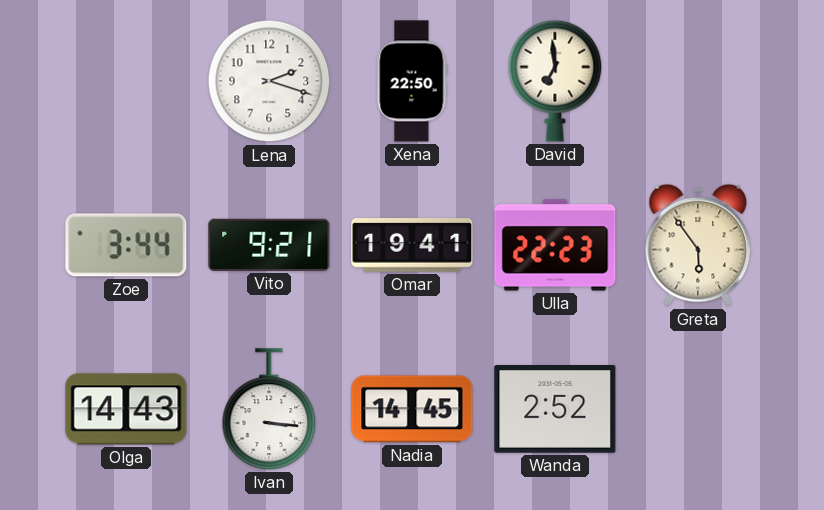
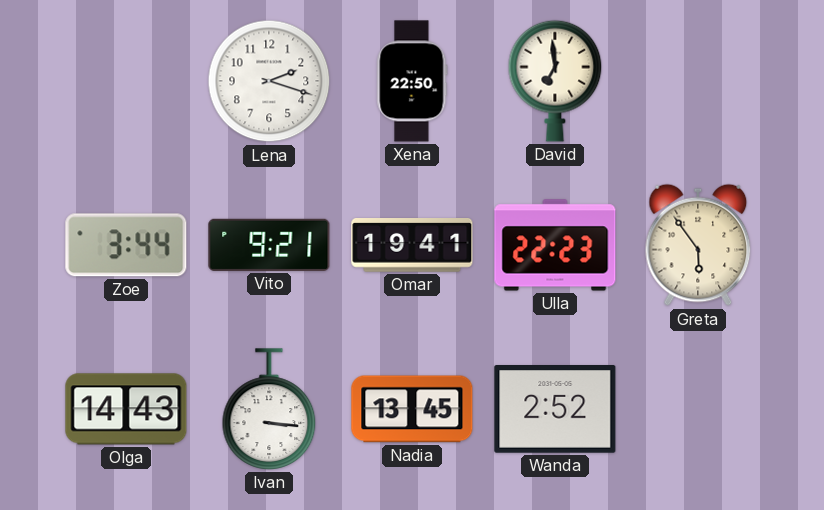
Nadia: 14:45 -> 13:45 (412, 409)
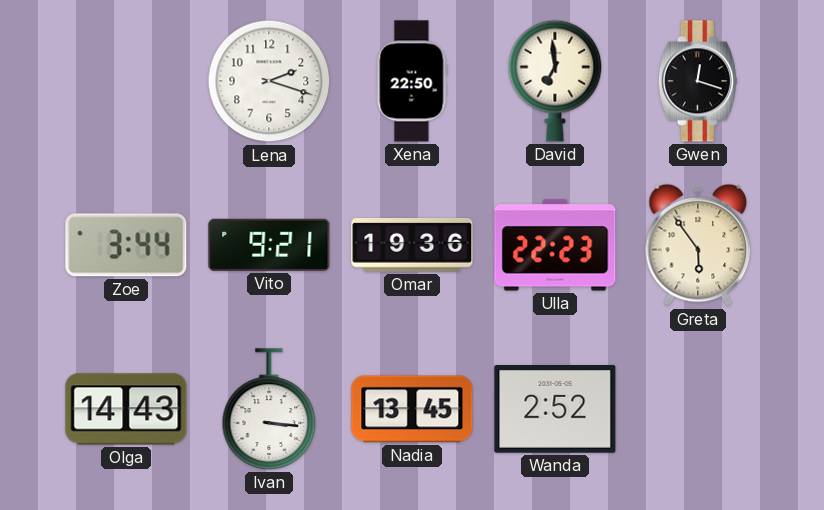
Gwen: none -> 12:18 (698, 81)
Omar: 19:41 -> 19:36 (412, 245)
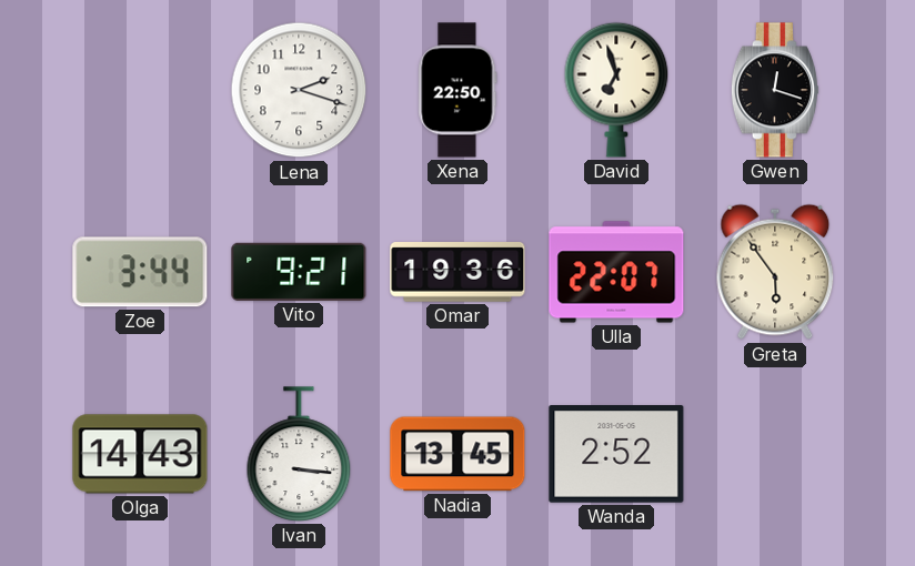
David: 6:59 -> 6:57 (616, 90)
Ulla: 22:23 -> 22:07 (616, 272)
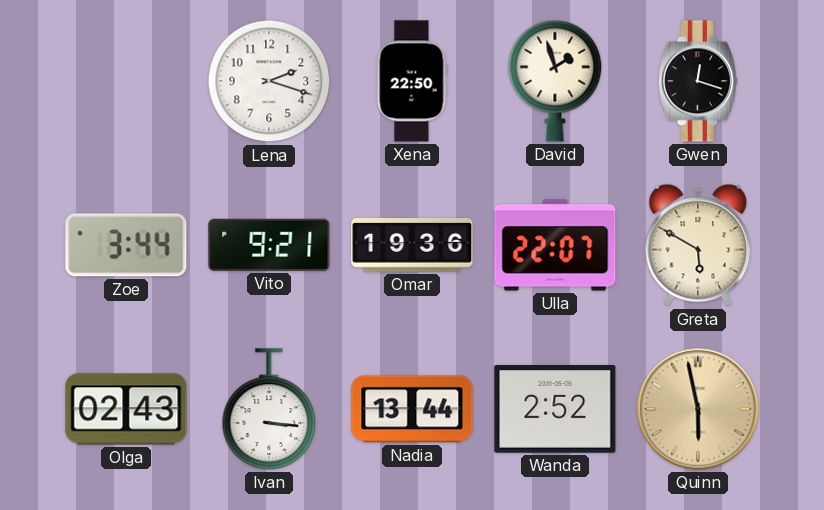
David: 6:57 -> 1:57 (555, 81)
Greta: 5:54 -> 5:50 (698, 245)
Olga: 14:43 -> 02:43 (126, 409)
Nadia: 13:45 -> 13:44 (412, 409)
Quinn: none -> 5:58 (698, 409)
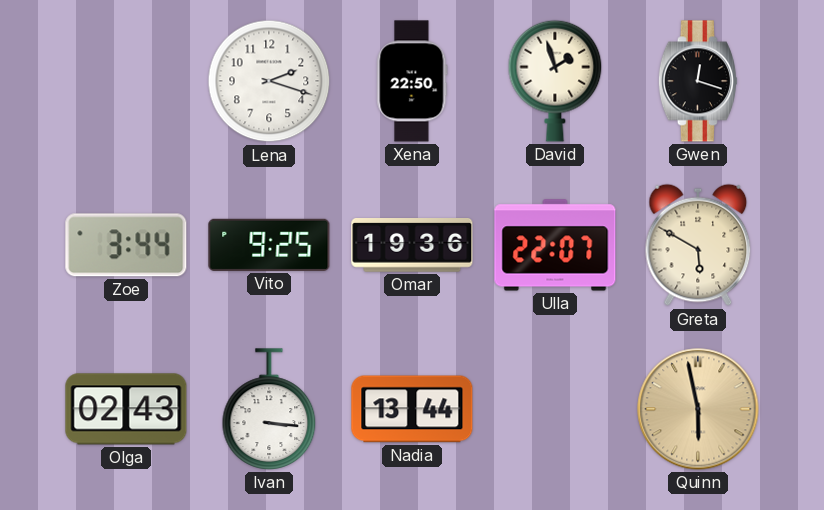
Vito: 9:21 -> 9:25 (269, 245)
Wanda: 2:52 -> none (555, 409)
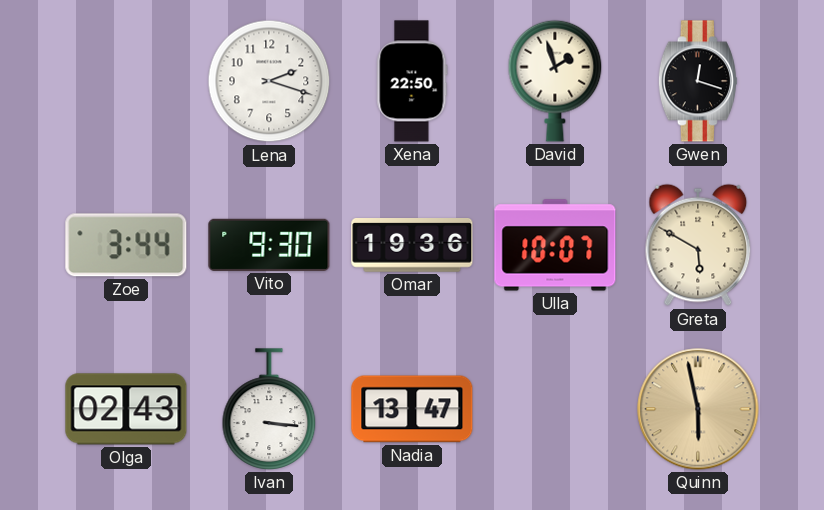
Vito: 9:25 -> 9:30 (269, 245)
Ulla: 22:07 -> 10:07 (555, 245)
Nadia: 13:44 -> 13:47 (412, 409)
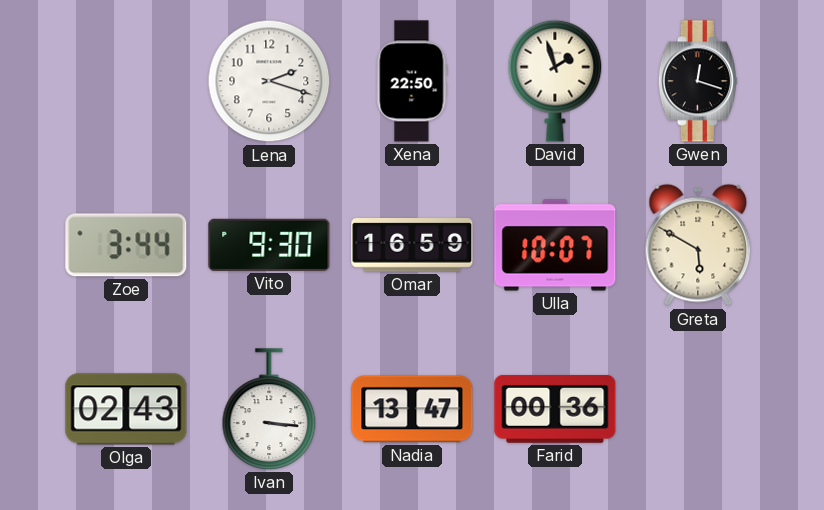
Omar: 19:36 -> 16:59 (412, 245)
Farid: none -> 00:36 (555, 409)
Quinn: 5:58 -> none (698, 409)
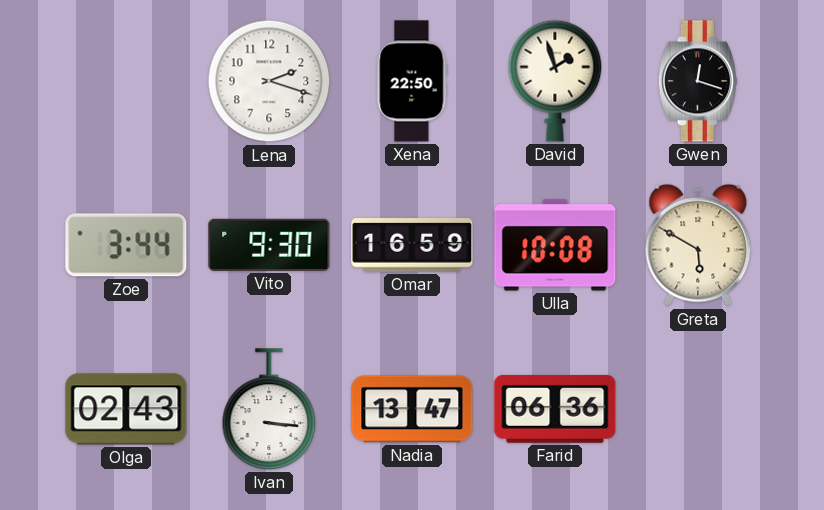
Ulla: 10:07 -> 10:08 (555, 245)
Farid: 00:36 -> 06:36 (555, 409)
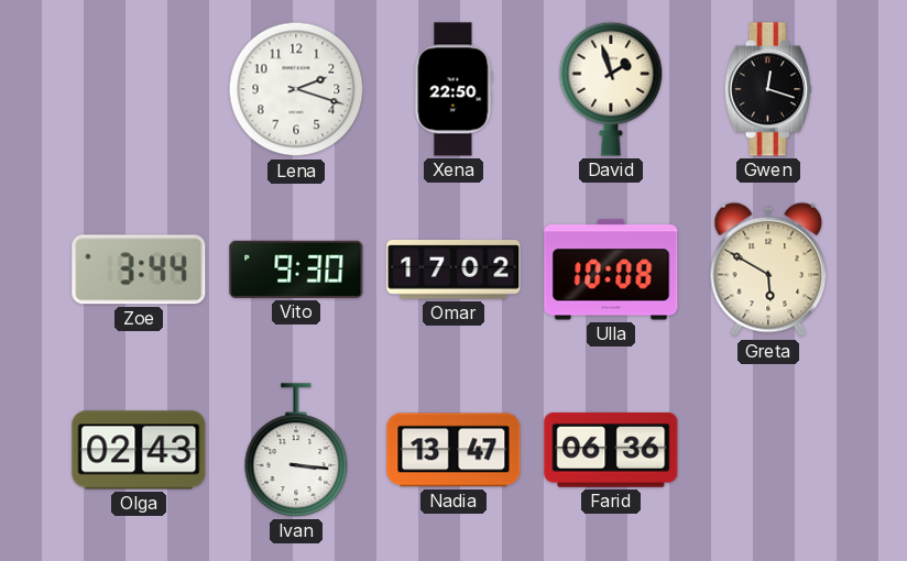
Omar: 16:59 -> 17:02 (453, 269)
